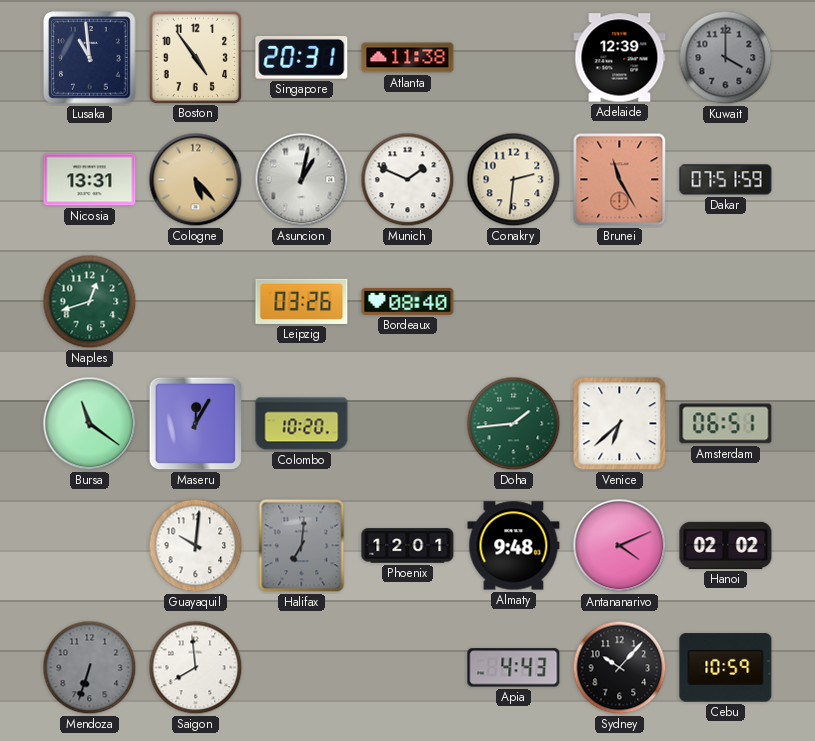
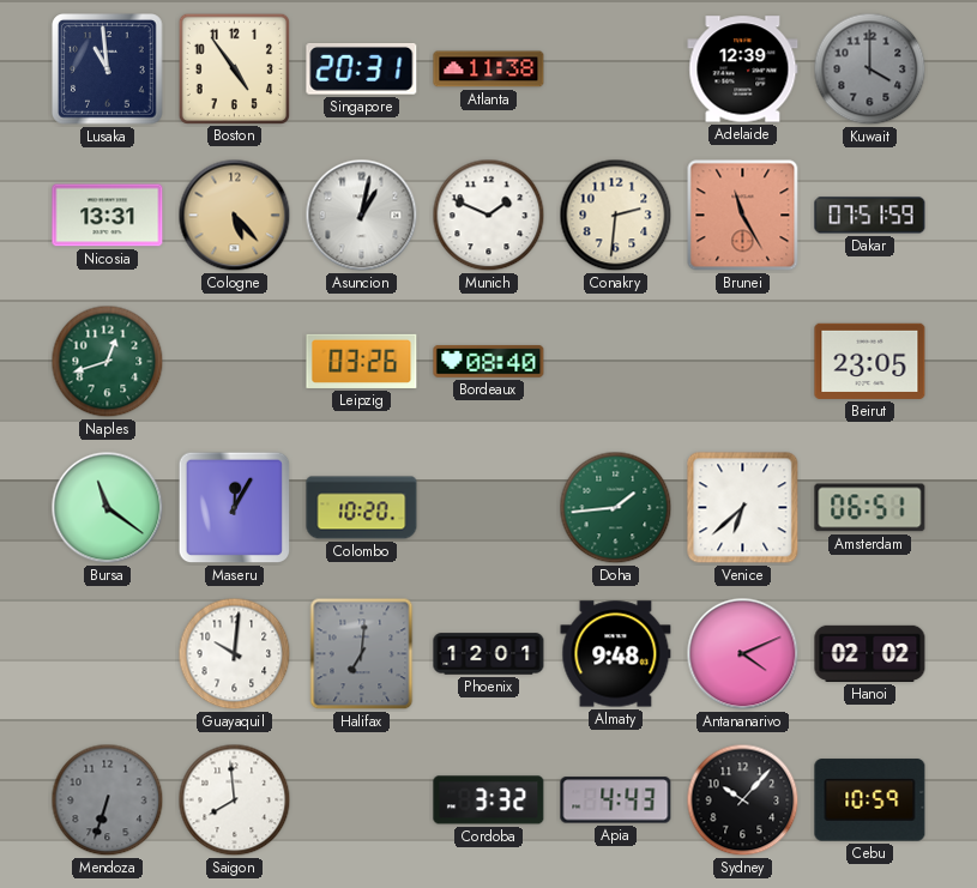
Beirut: none -> 23:05 (870, 361)
Cordoba: none -> 3:32 (489, 801)
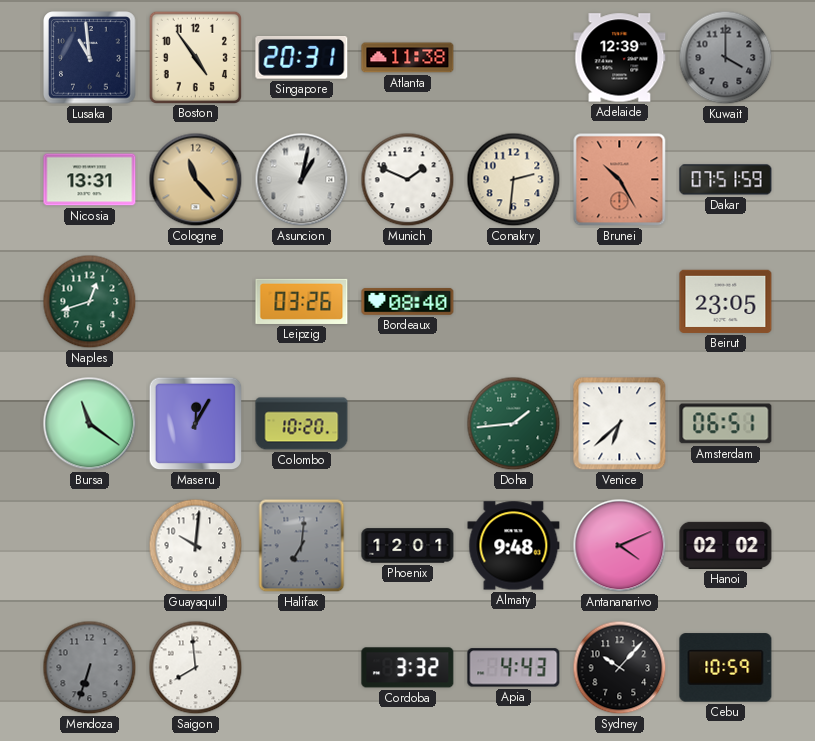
Cologne: 5:23 -> 11:23 (196, 180)
Brunei: 11:25 -> 10:25 (620, 180)
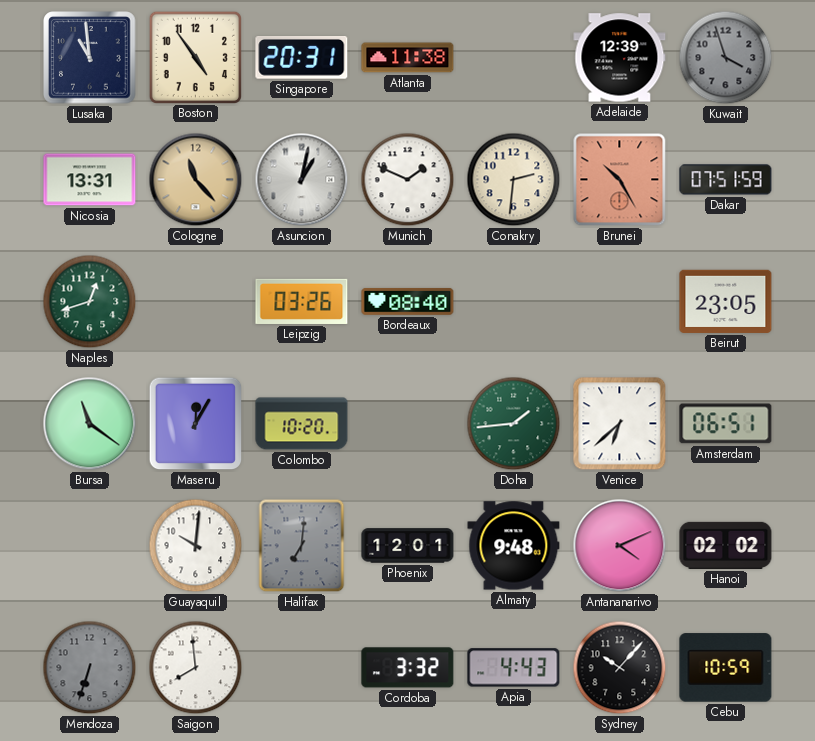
Kuwait: 4:00 -> 3:57 (726, 58)
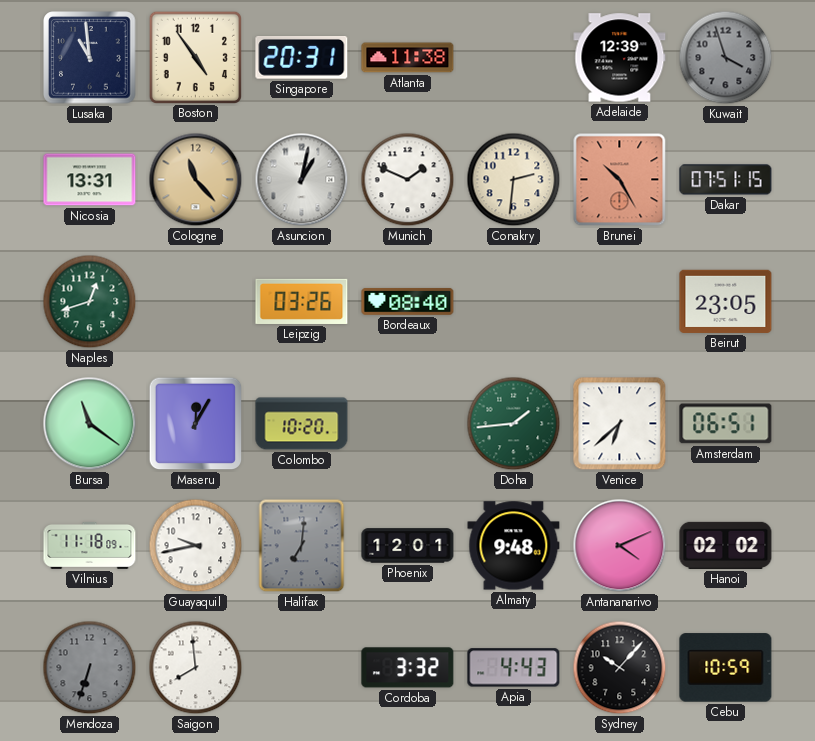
Dakar: 07:51:59 -> 07:51:15 (726, 180)
Vilnius: none -> 11:18 (90, 545)
Guayaquil: 10:01 -> 9:43 (196, 546)
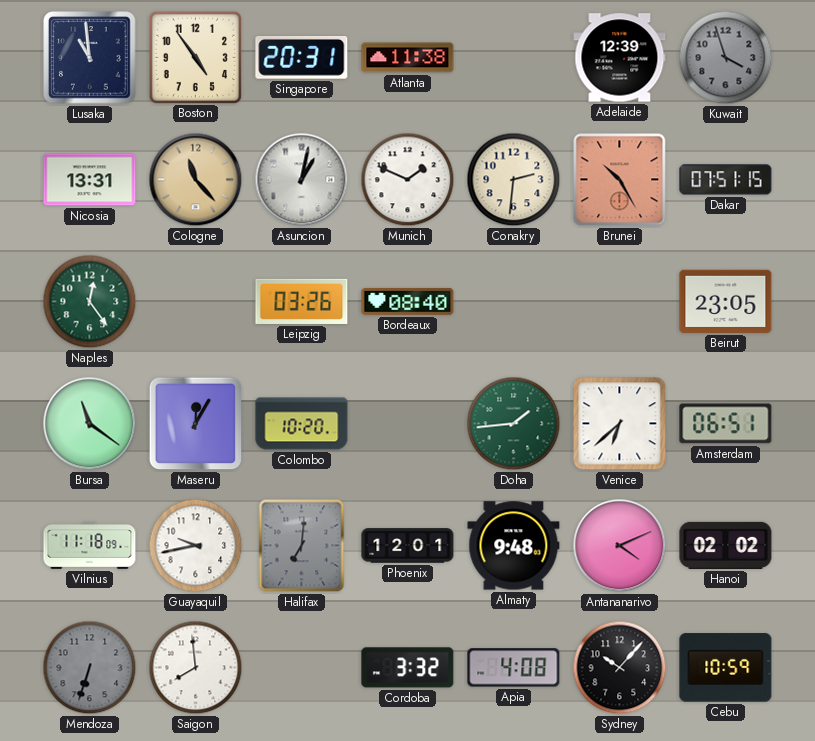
Naples: 12:42 -> 12:24 (90, 302)
Apia: 4:43 -> 4:08 (514, 668)
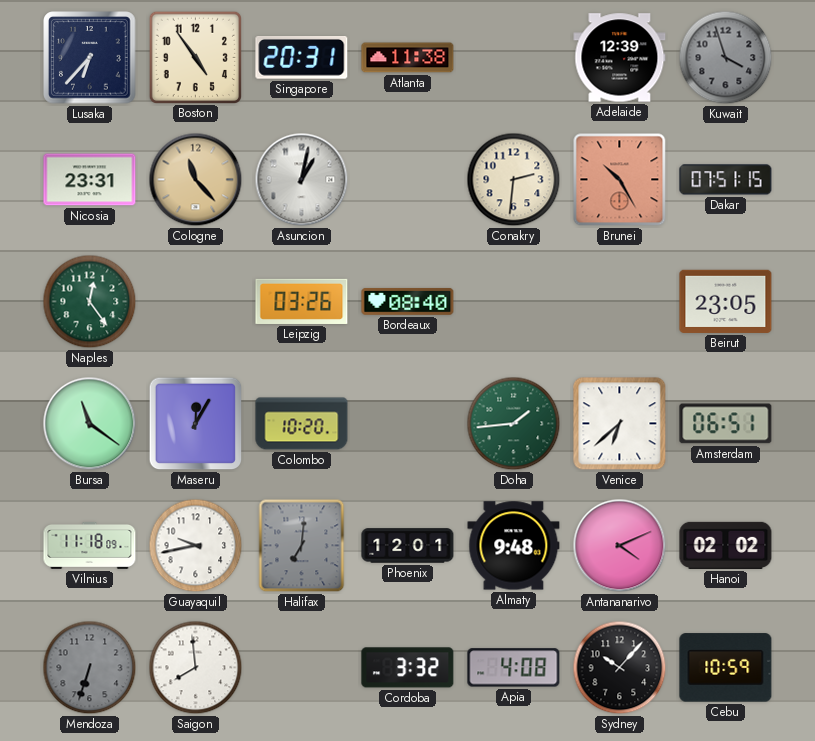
Lusaka: 10:59 -> 6:37 (90, 58)
Nicosia: 13:31 -> 23:31 (90, 180)
Munich: 1:49 -> none (408, 180)
